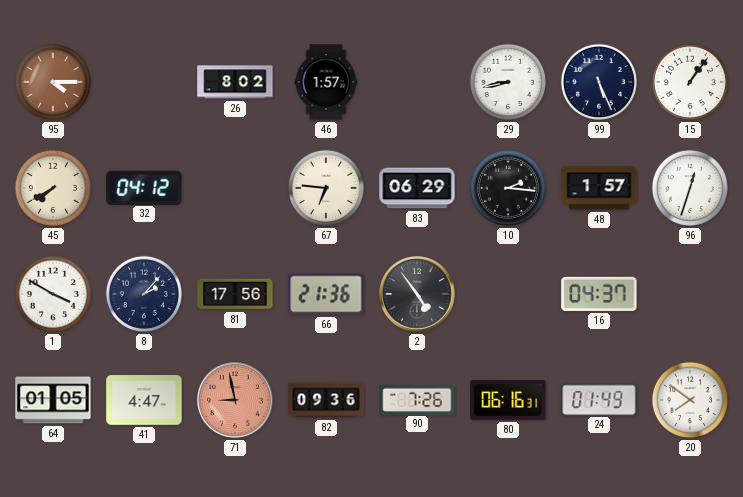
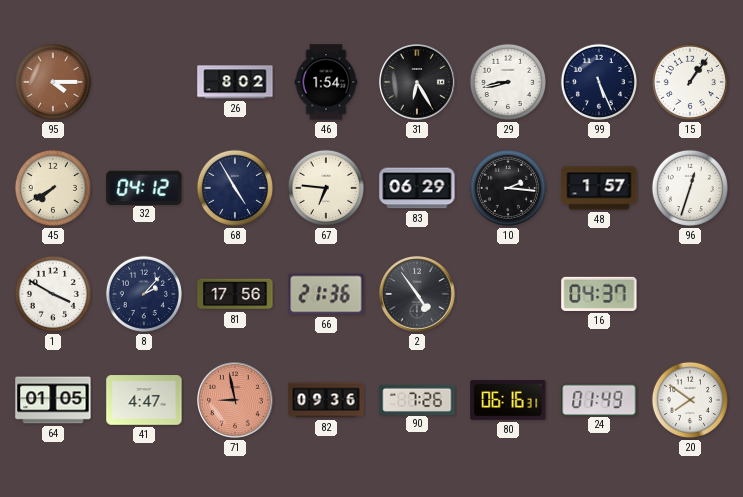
46: 1:57 -> 1:54 (326, 82)
31: none -> 6:25 (418, 83)
68: none -> 4:55 (235, 188)
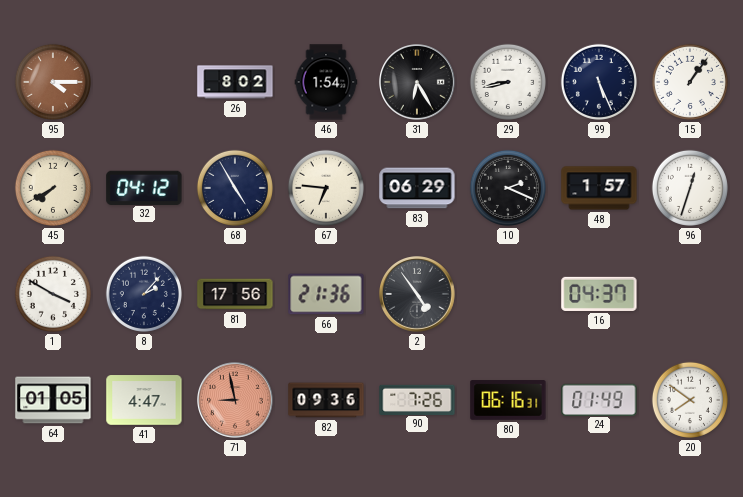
10: 2:16 -> 2:19 (508, 188)
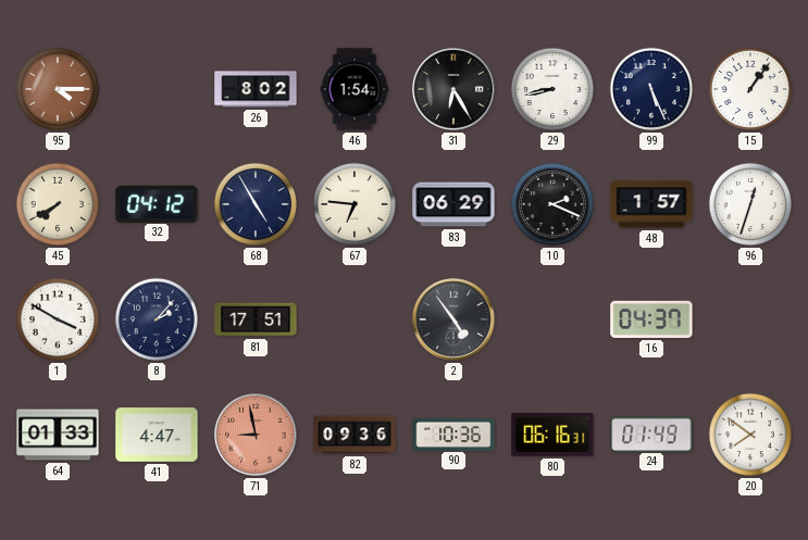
81: 17:56 -> 17:51 (256, 319)
66: 21:36 -> none (326, 294)
64: 01:05 -> 01:33 (58, 435)
90: 7:26 -> 10:36 (453, 434)
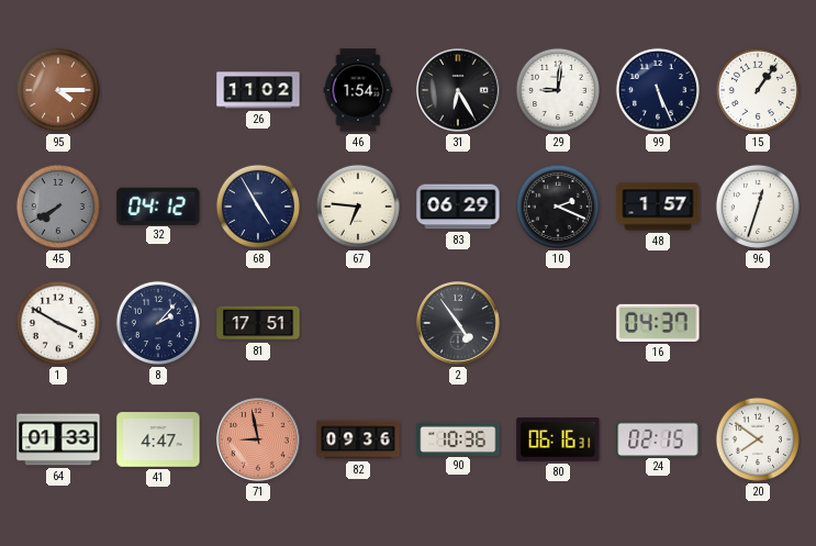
26: 8:02 -> 11:02 (258, 90)
29: 8:43 -> 9:01 (558, 90)
45 dial: cream -> grey (58, 207)
24: 01:49 -> 02:15 (658, 438)
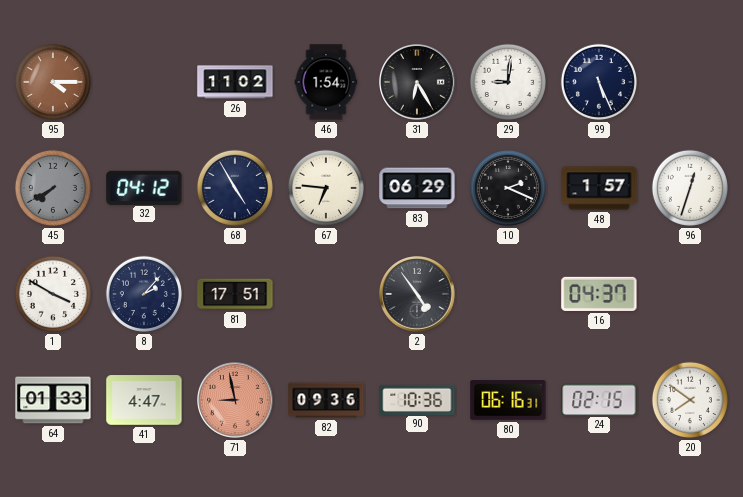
15: 1:06 -> none (758, 90)
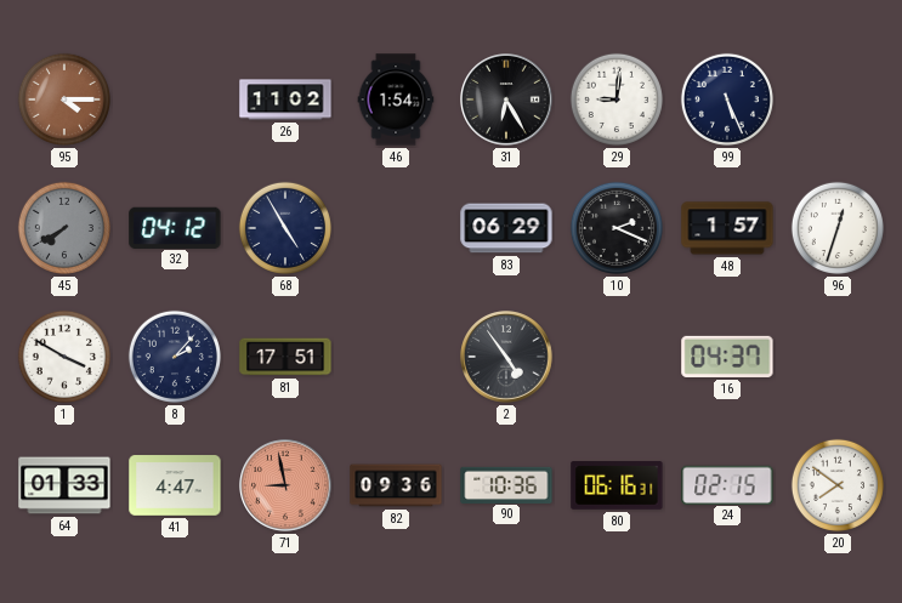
67: 6:46 -> none (326, 188)
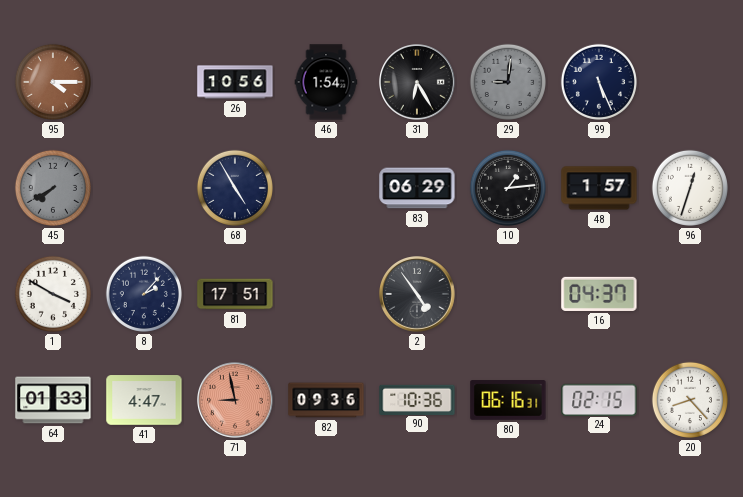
26: 11:02 -> 10:56 (235, 82)
29 dial: white -> grey (508, 82)
32: 04:12 -> none (175, 227)
10: 2:19 -> 1:14 (508, 188)
20: 7:51 -> 8:23 (690, 400)
